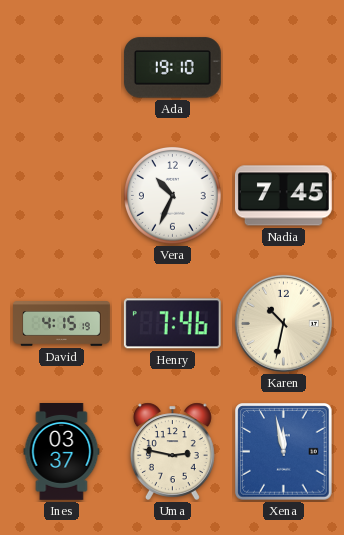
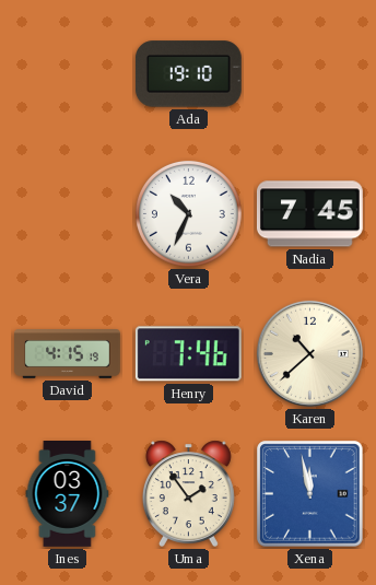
Karen: 10:32 -> 10:38 (309, 353)
Uma: 2:47 -> 1:54 (188, 493)
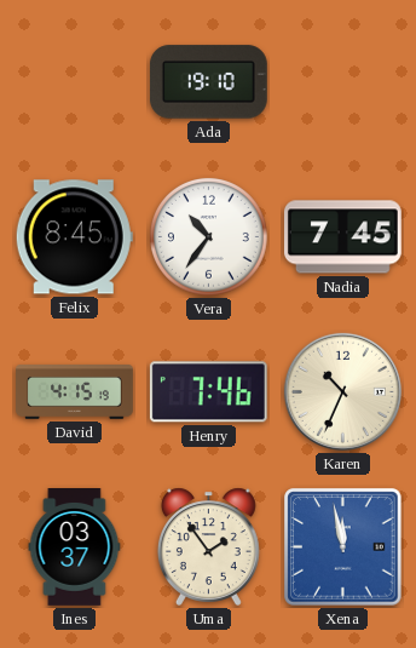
Felix: none -> 8:45 (74, 237)
Vera: 10:34 -> 10:36 (208, 236)
Karen: 10:38 -> 10:34 (342, 391)
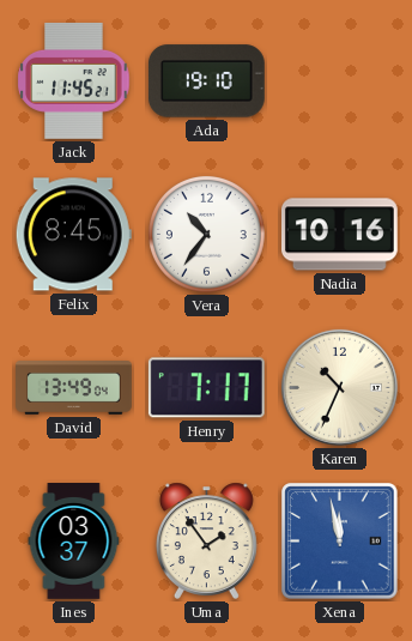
Jack: none -> 11:45 (74, 80)
Nadia: 7:45 -> 10:16 (339, 235)
David: 4:15 -> 13:49 (74, 388)
Henry: 7:46 -> 7:17 (206, 388)
